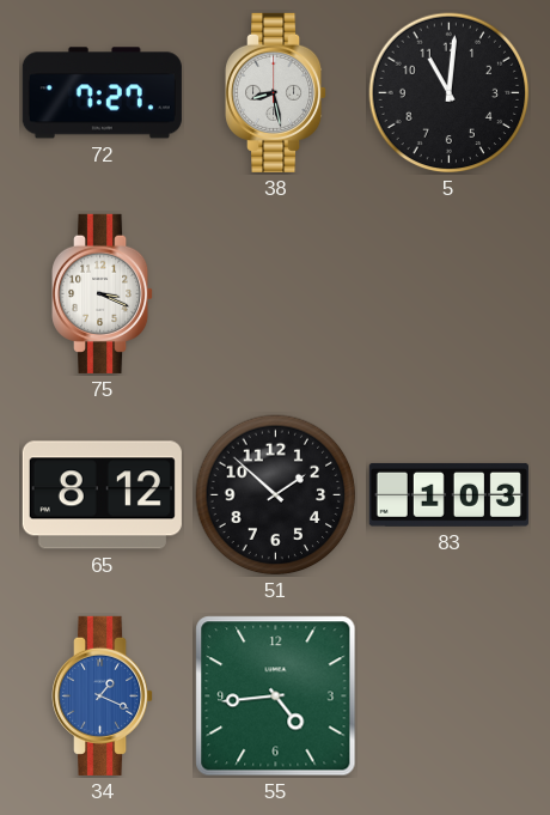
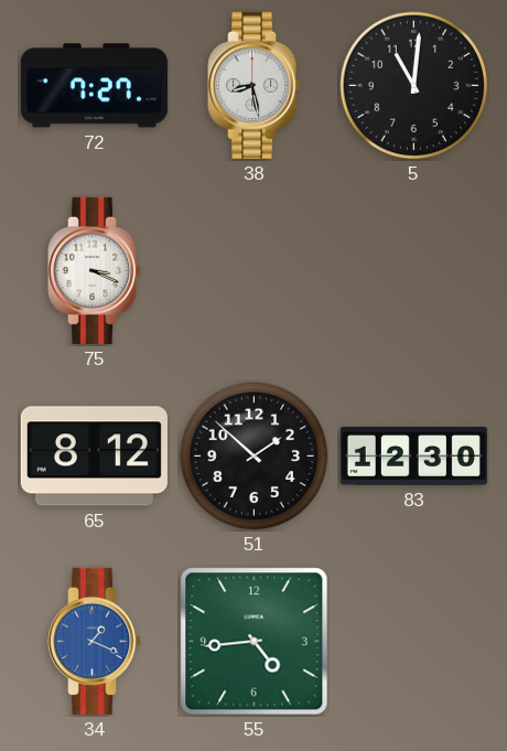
83: 1:03 -> 12:30 (413, 455)
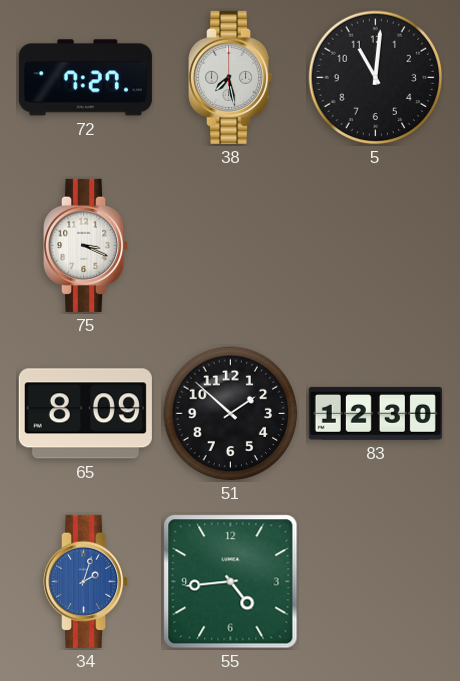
38: 8:28 -> 7:28 (232, 77)
65: 8:12 -> 8:09 (85, 414)
34: 1:19 -> 2:03 (87, 581)
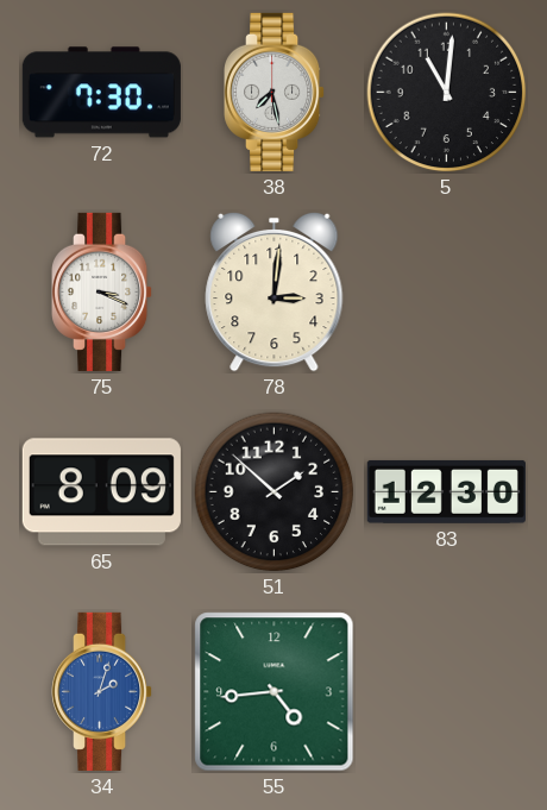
72: 7:27 -> 7:30 (101, 93)
78: none -> 3:01 (275, 291)
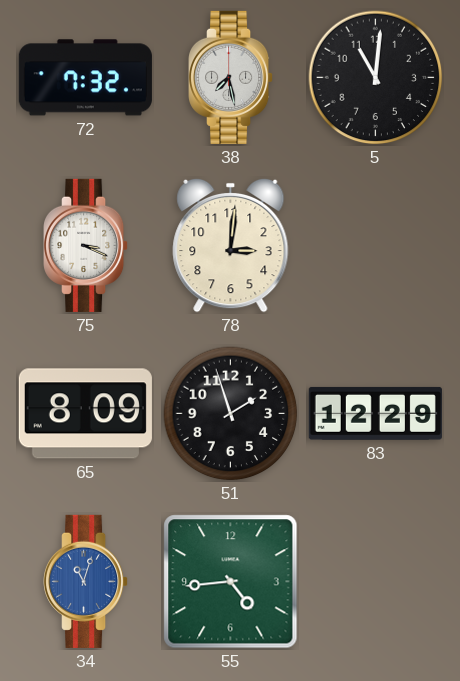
72: 7:30 -> 7:32 (85, 78)
51: 1:52 -> 1:57 (231, 414)
83: 12:30 -> 12:29 (375, 413)
34: 2:03 -> 11:03 (87, 581)
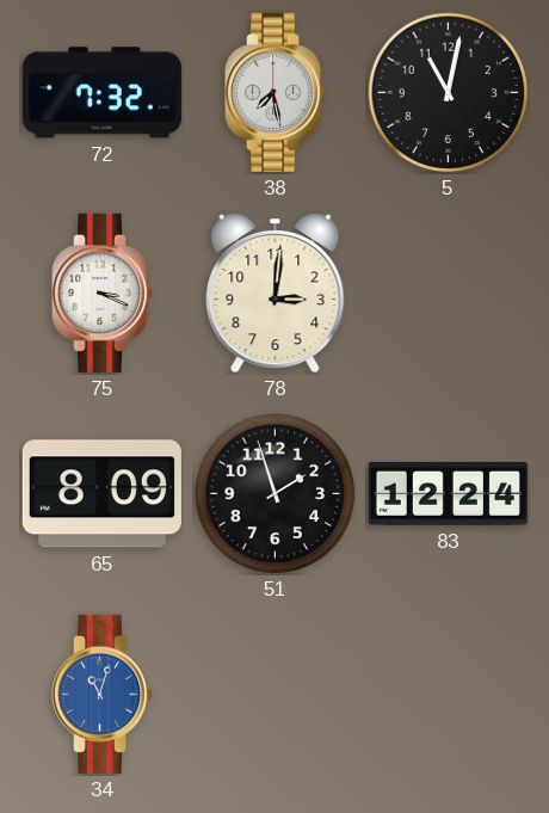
5: 11:01 -> 11:02 (449, 93)
83: 12:29 -> 12:24 (448, 493)
55: 4:44 -> none (231, 582)
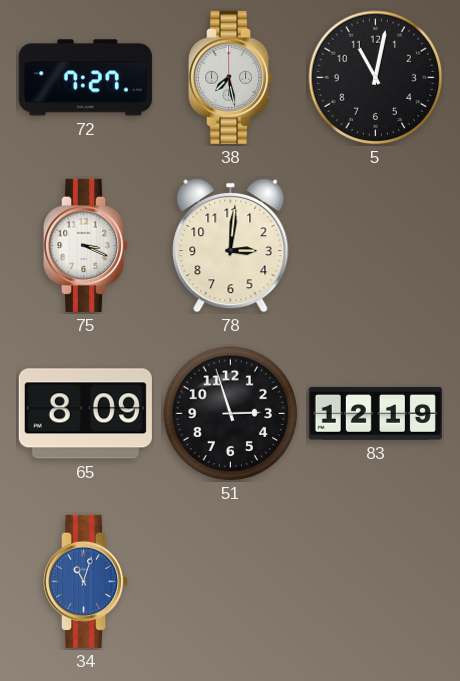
72: 7:32 -> 7:27 (85, 78)
51: 1:57 -> 2:57 (231, 414)
83: 12:24 -> 12:19 (375, 413)
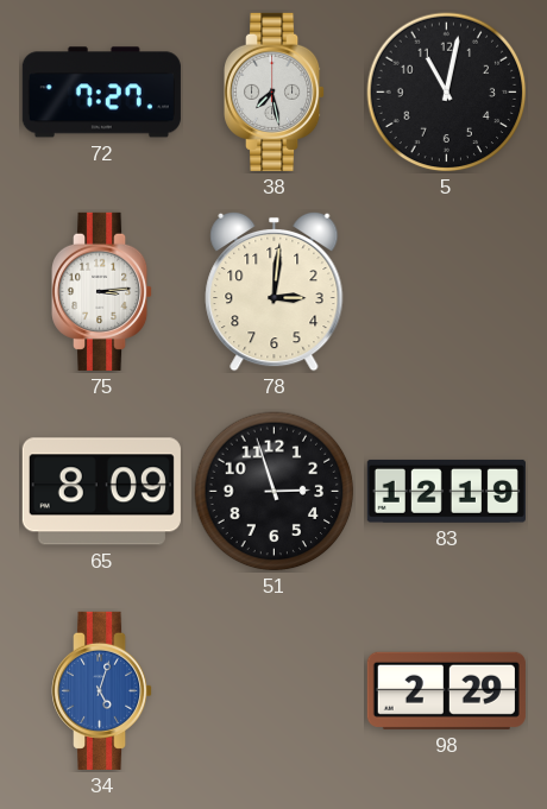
75: 3:19 -> 3:14 (103, 291)
34: 11:03 -> 5:03 (103, 690)
98: none -> 2:29 (446, 690)
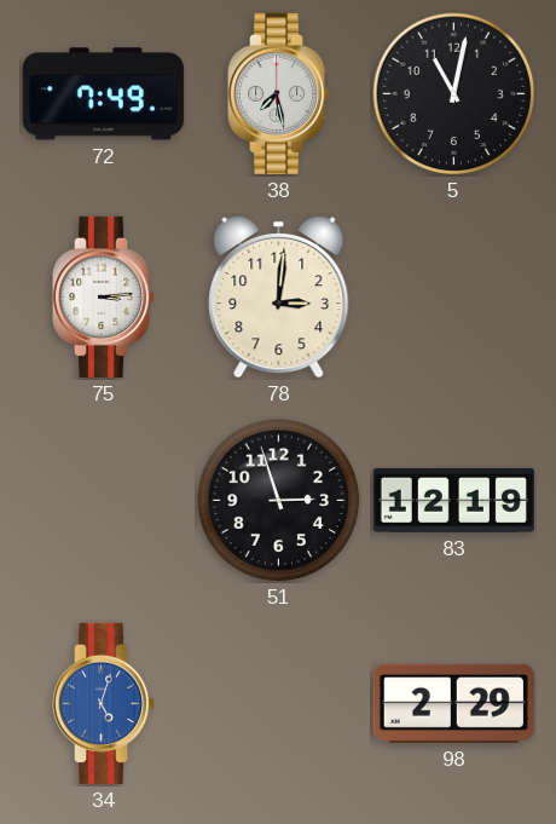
72: 7:27 -> 7:49 (103, 94)
65: 8:09 -> none (101, 492)
